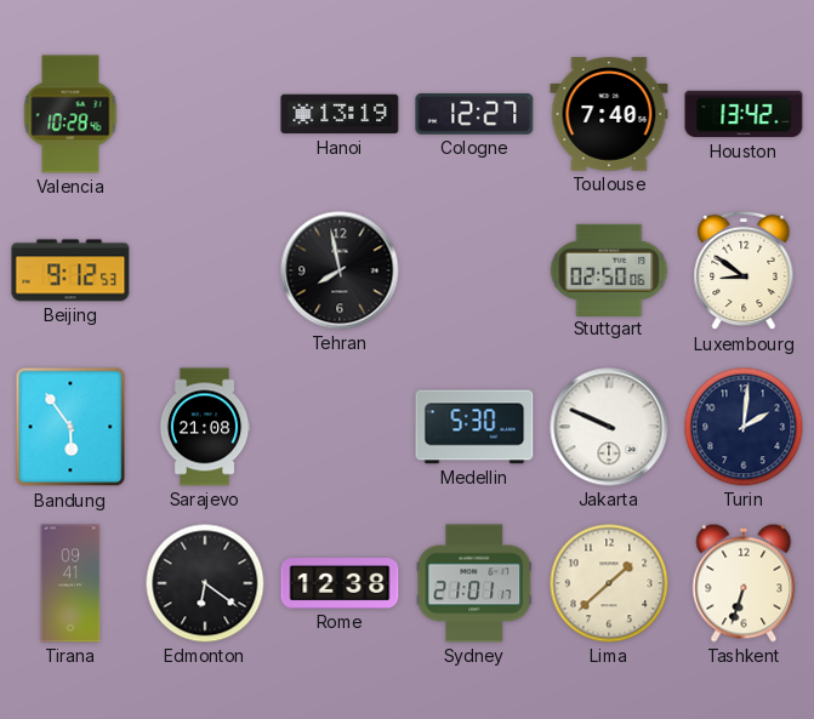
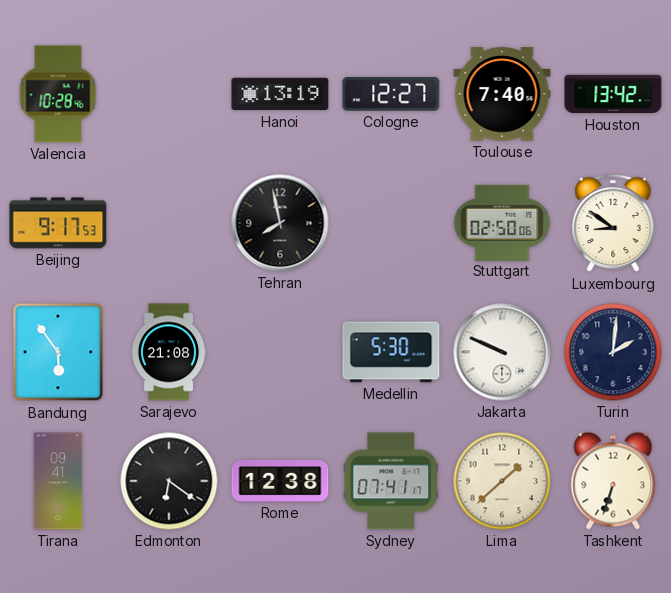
Beijing: 9:12 -> 9:17 (58, 223)
Sydney: 21:01 -> 07:41 (391, 481)
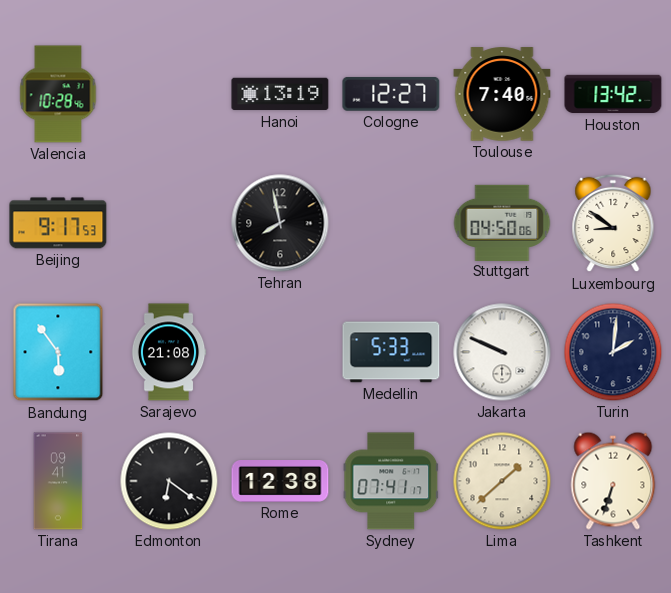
Stuttgart: 02:50 -> 04:50 (502, 222)
Medellin: 5:30 -> 5:33 (391, 352)
